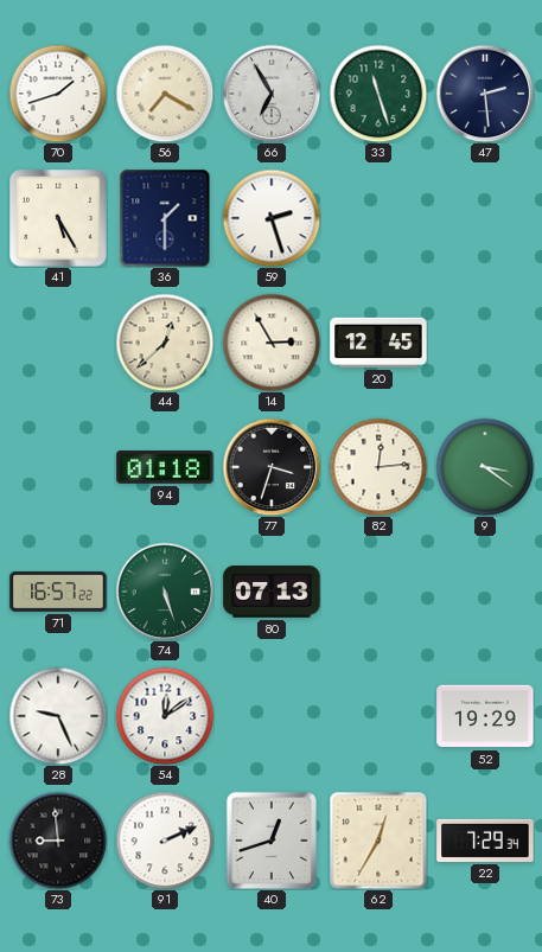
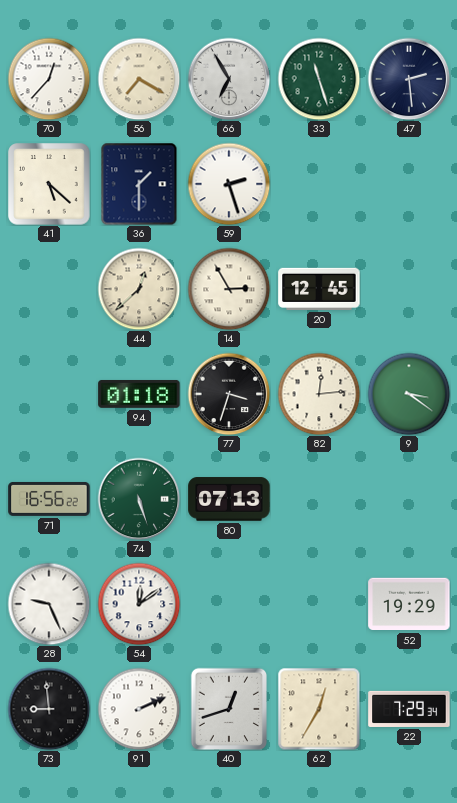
70: 1:42 -> 12:37 (49, 79)
41: 5:25 -> 5:22 (49, 184)
71: 16:57 -> 16:56 (49, 499)
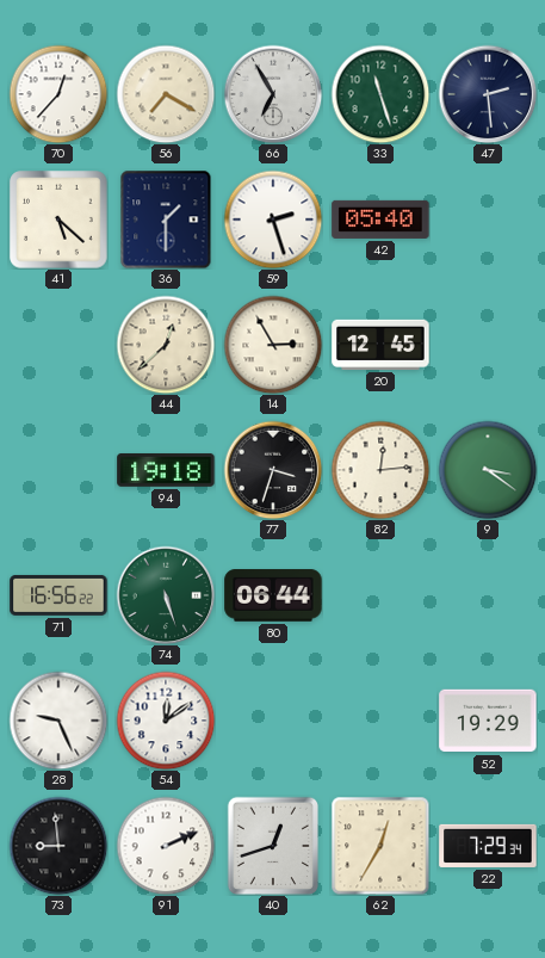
42: none -> 05:40 (380, 220)
94: 01:18 -> 19:18 (166, 470)
80: 07:13 -> 06:44 (273, 595)
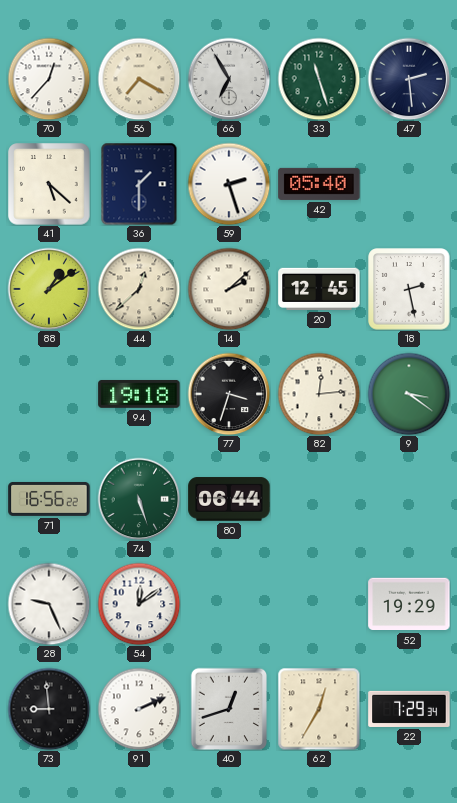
88: none -> 1:09 (49, 289)
14: 2:55 -> 2:08 (229, 289)
18: none -> 2:28 (409, 289)
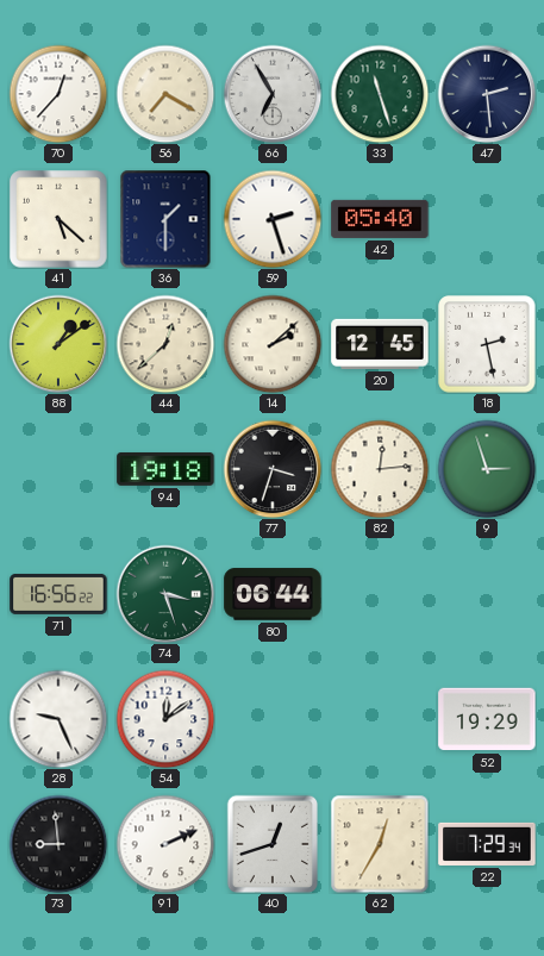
9: 3:21 -> 2:57 (487, 469)
74: 5:27 -> 3:27 (165, 594)
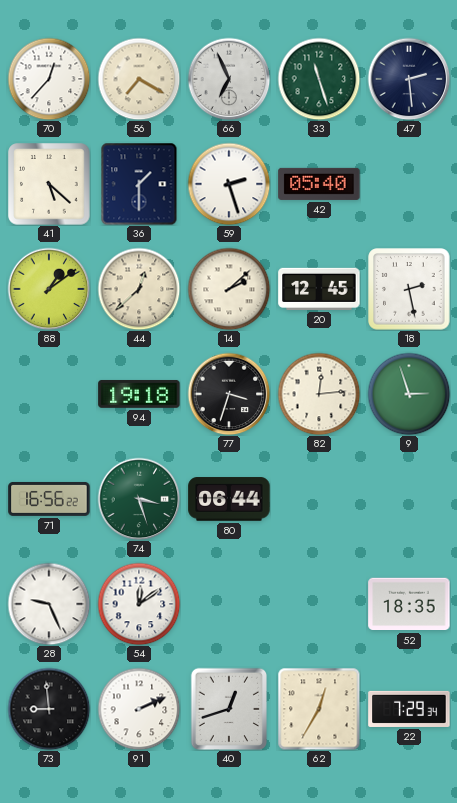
66: 6:55 -> 6:56 (229, 79)
52: 19:29 -> 18:35 (409, 604)
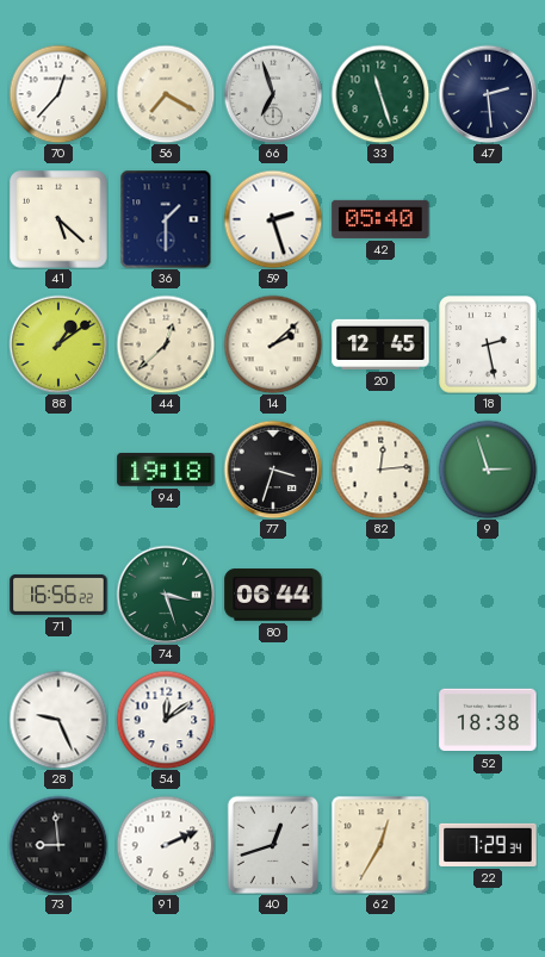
66: 6:56 -> 6:57 (273, 94)
52: 18:35 -> 18:38 (488, 720)
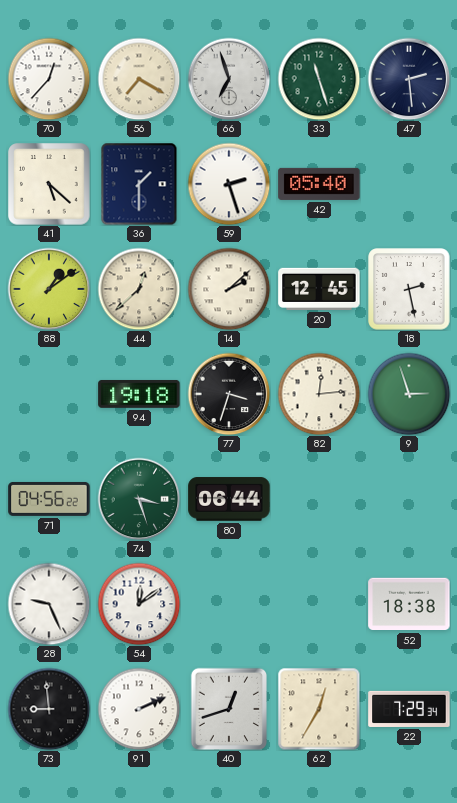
71: 16:56 -> 04:56 (49, 499)
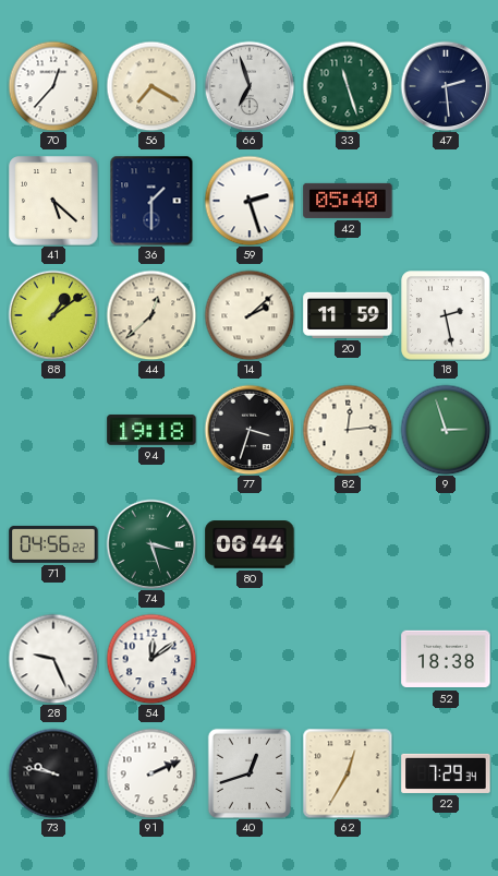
20: 12:45 -> 11:59 (348, 315)
73: 8:59 -> 9:47 (53, 773)
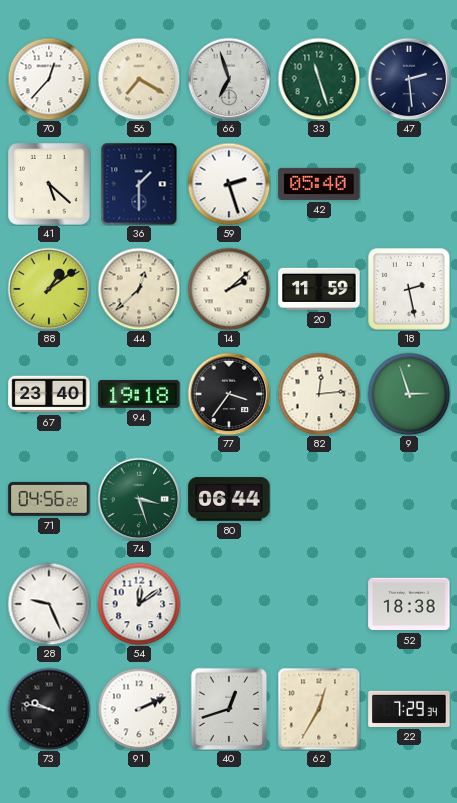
67: none -> 23:40 (49, 394)
77: 3:33 -> 3:36 (229, 394)
